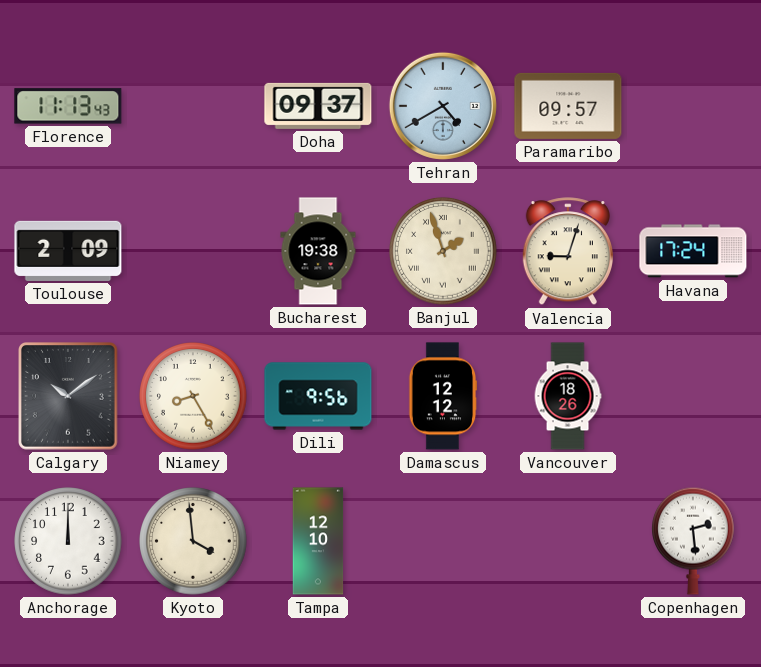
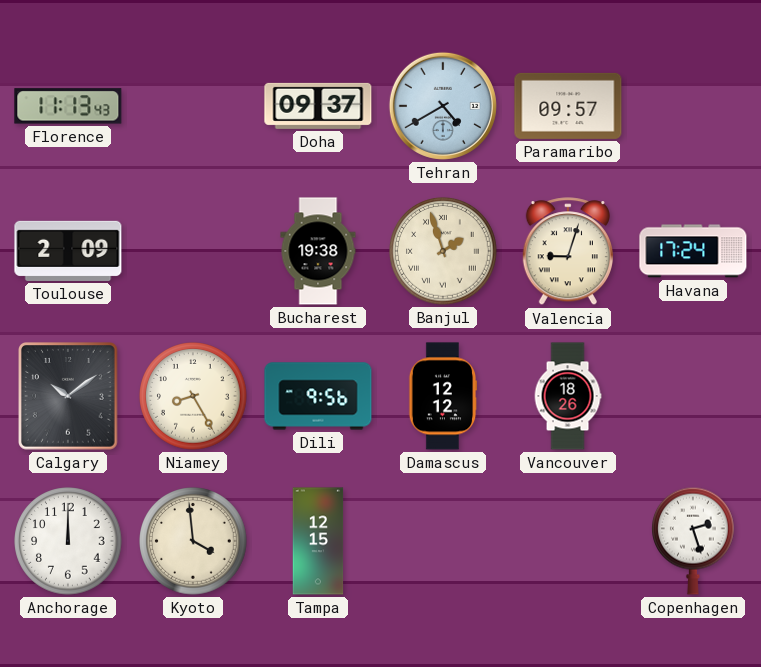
Tampa: 12:10 -> 12:15 (318, 541)
Copenhagen: 2:29 -> 2:27 (694, 541)
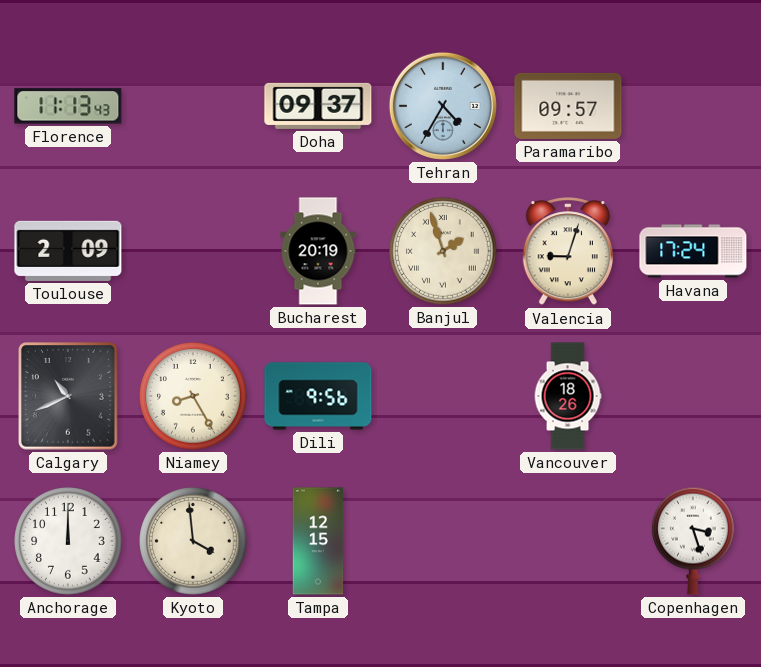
Tehran: 4:40 -> 4:35 (443, 106)
Bucharest: 19:38 -> 20:19 (318, 251)
Calgary: 10:09 -> 10:41 (69, 397)
Damascus: 12:12 -> none (443, 396)
Copenhagen: 2:27 -> 3:27 (694, 541)
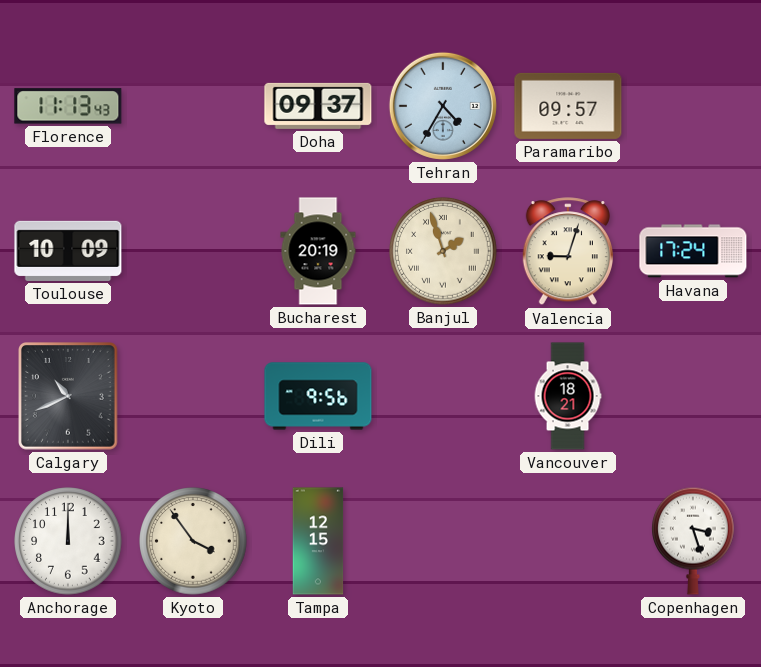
Toulouse: 2:09 -> 10:09 (68, 251)
Niamey: 8:25 -> none (193, 396)
Vancouver: 18:26 -> 18:21 (568, 396)
Kyoto: 3:59 -> 3:54 (193, 541)
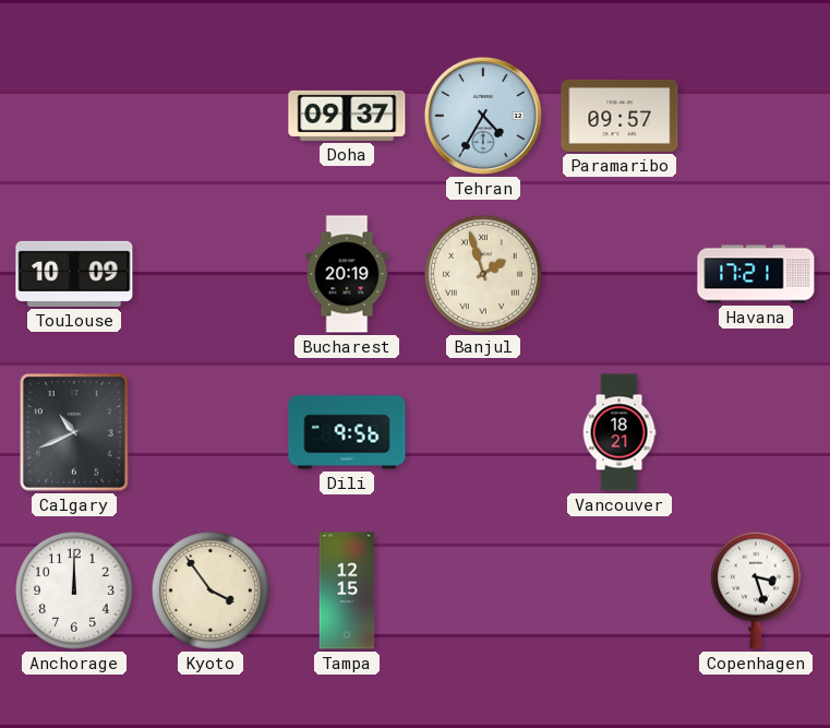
Florence: 11:13 -> none (68, 106)
Valencia: 9:03 -> none (568, 252)
Havana: 17:24 -> 17:21 (756, 274)
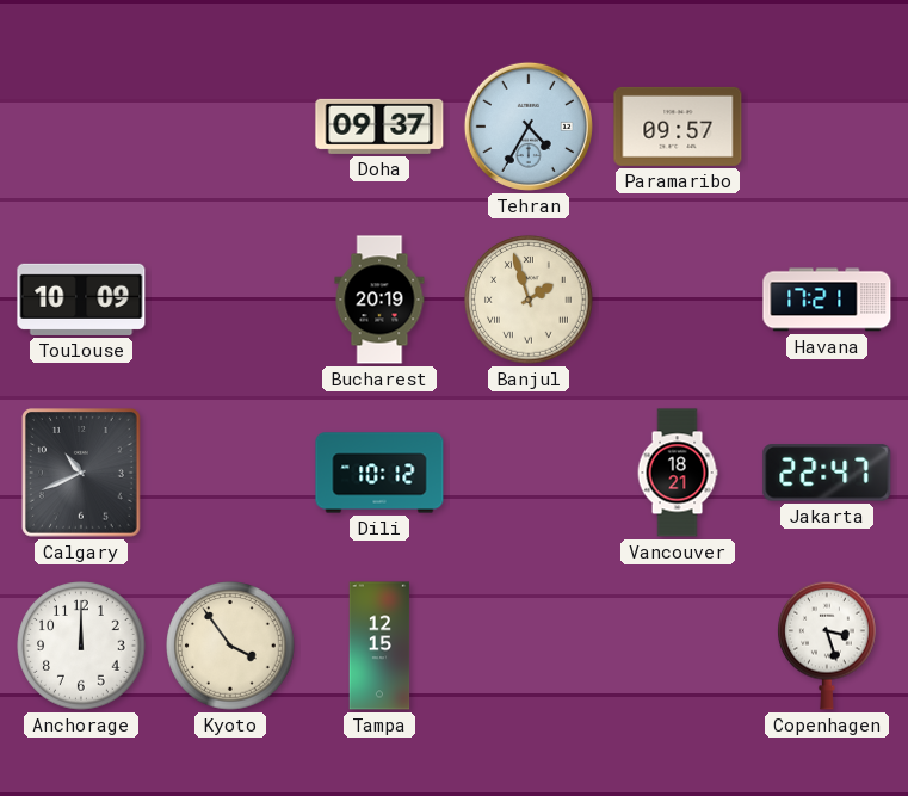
Dili: 9:56 -> 10:12 (379, 473)
Jakarta: none -> 22:47 (827, 473)
